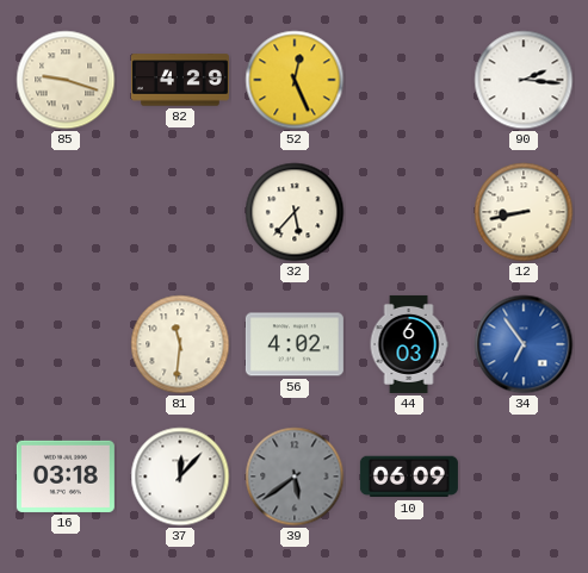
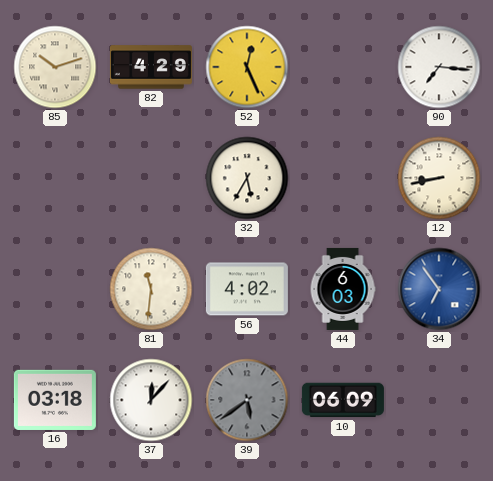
85: 9:18 -> 10:12 (55, 67)
90: 2:16 -> 7:16 (439, 67)
32: 5:37 -> 5:35 (247, 178)
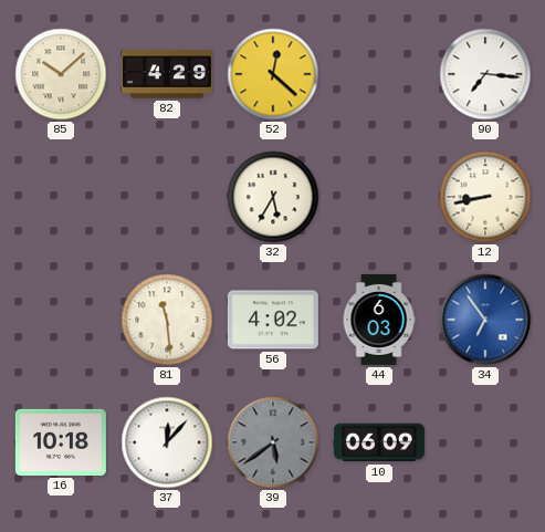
85: 10:12 -> 10:08 (61, 74)
52: 12:26 -> 12:22 (273, 74)
81: 11:31 -> 11:29 (167, 320)
16: 03:18 -> 10:18 (61, 442)
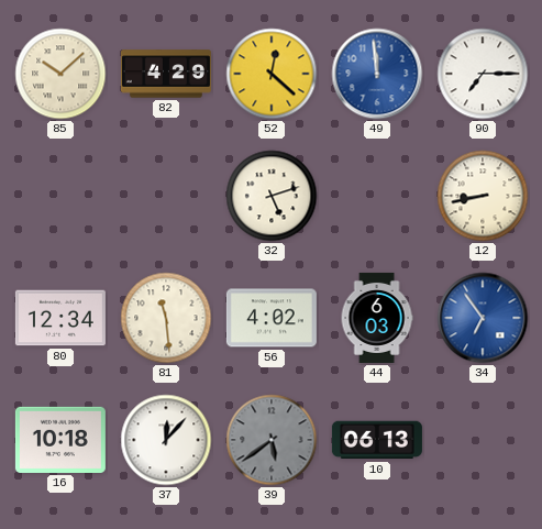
49: none -> 11:59 (377, 74)
90: 7:16 -> 7:15 (483, 74)
32: 5:35 -> 5:12 (272, 196)
80: none -> 12:34 (60, 318)
10: 06:09 -> 06:13 (377, 440)
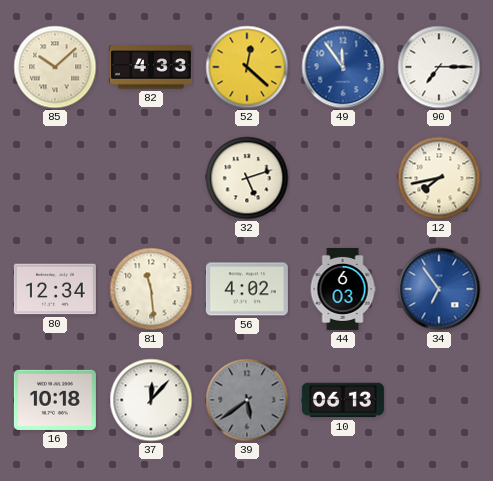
82: 4:29 -> 4:33 (151, 67)
49: 11:59 -> 11:54 (343, 67)
12: 8:43 -> 7:43 (439, 178)
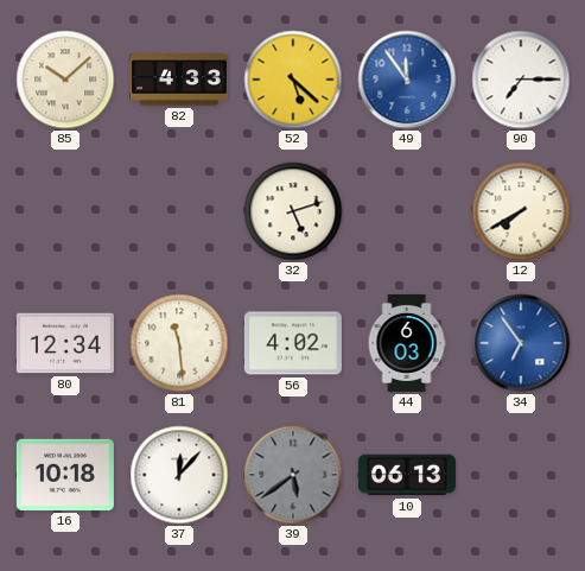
52: 12:22 -> 5:22 (293, 80)
12: 7:43 -> 7:40 (521, 211)
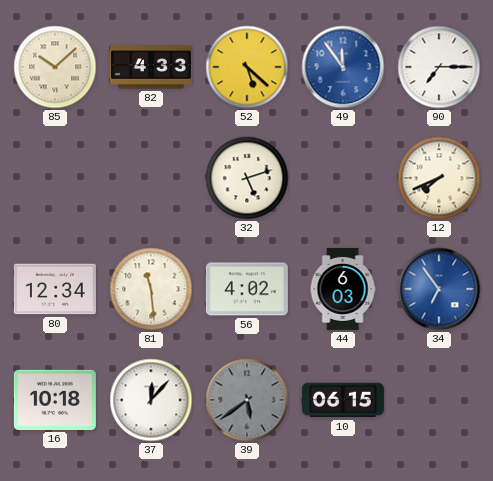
12: 7:40 -> 7:41 (439, 178)
10: 06:13 -> 06:15 (343, 400)
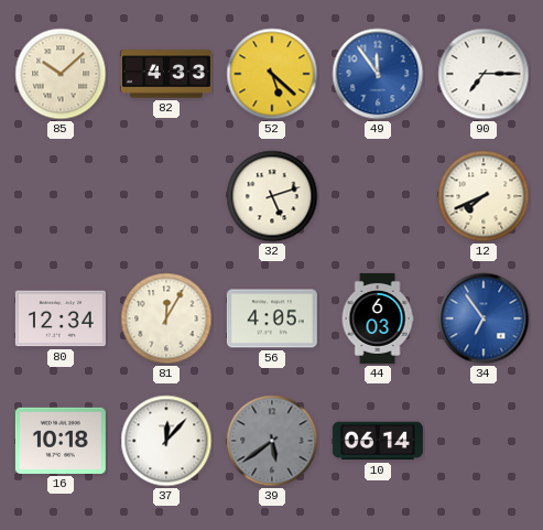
81: 11:29 -> 12:05 (166, 318)
56: 4:02 -> 4:05 (272, 318)
10: 06:15 -> 06:14 (378, 441)
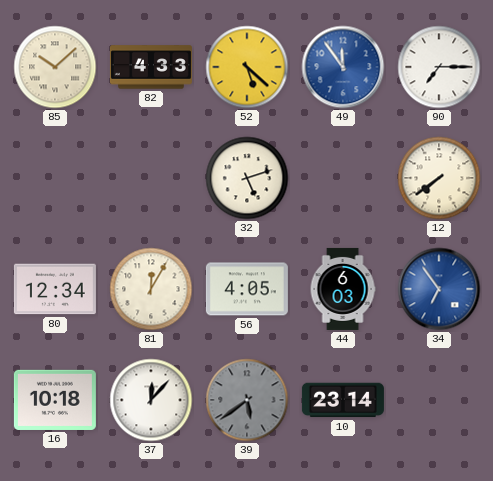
12: 7:41 -> 7:39 (439, 178)
10: 06:14 -> 23:14 (343, 400)
